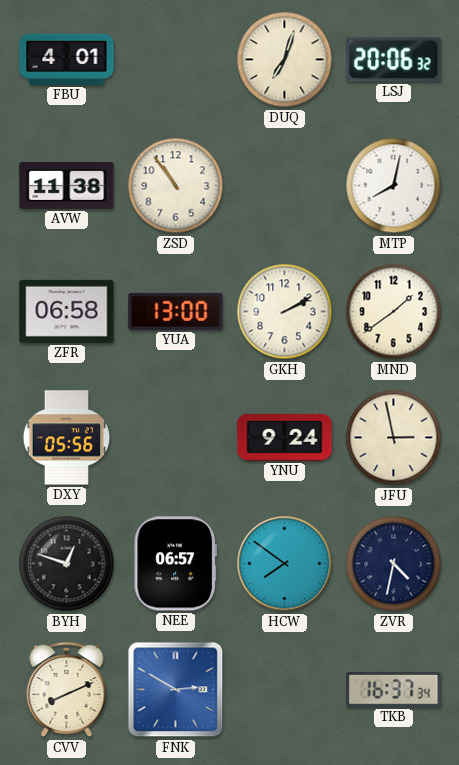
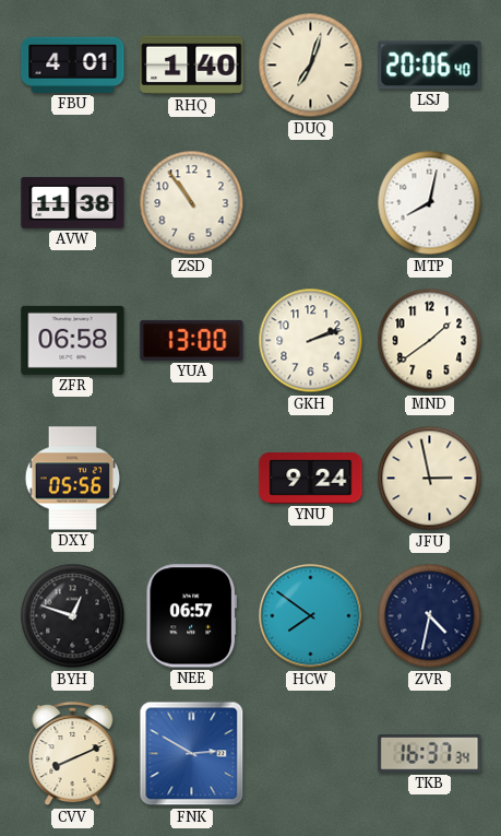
RHQ: none -> 1:40 (192, 66)
LSJ: 20:06:32 -> 20:06:40 (430, 66)
GKH: 2:10 -> 2:12 (311, 341)
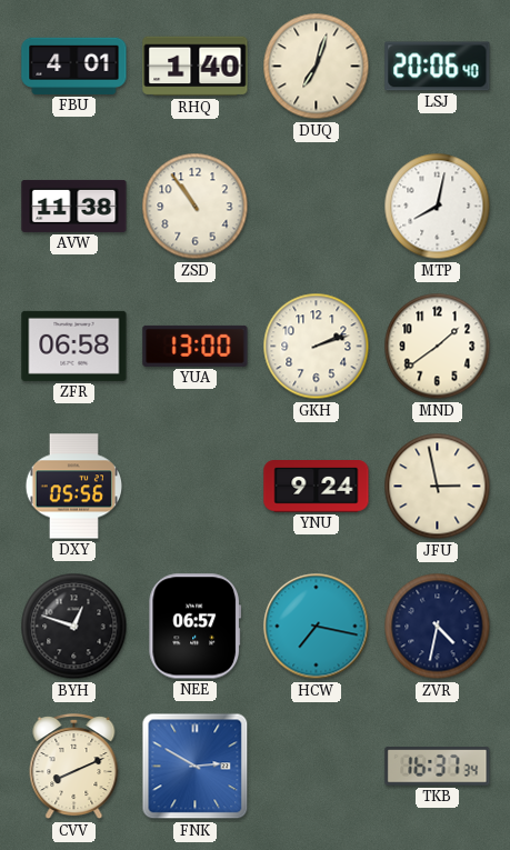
HCW: 7:51 -> 7:17 (317, 627)
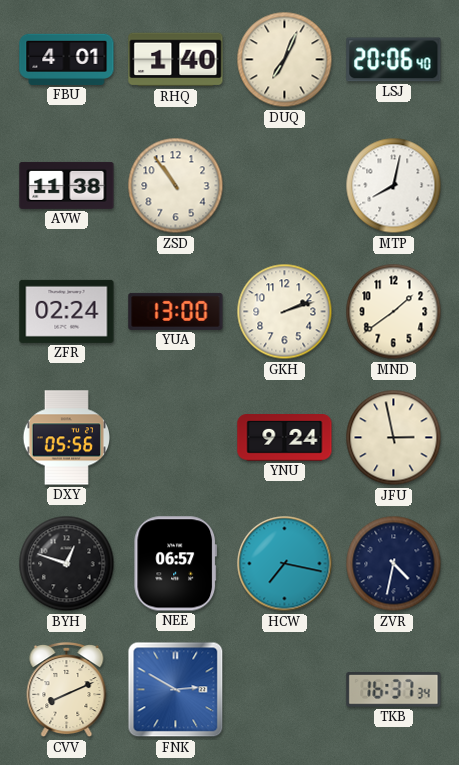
DUQ: 7:03 -> 7:04 (285, 60)
ZFR: 06:58 -> 02:24 (67, 311)
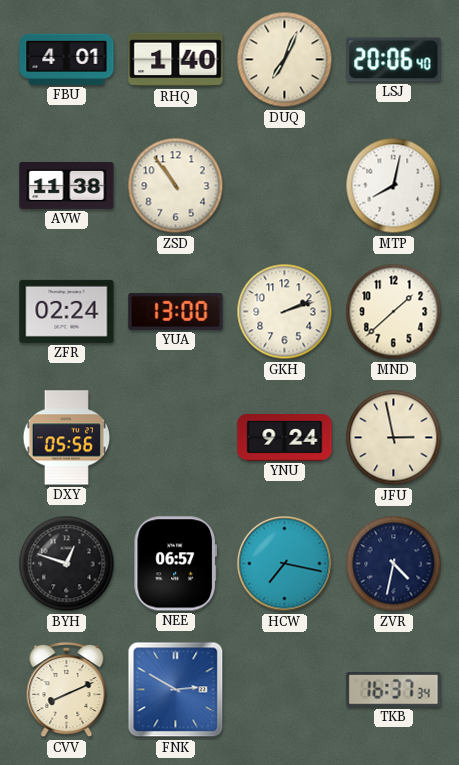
MND: 1:39 -> 1:38 (394, 312)
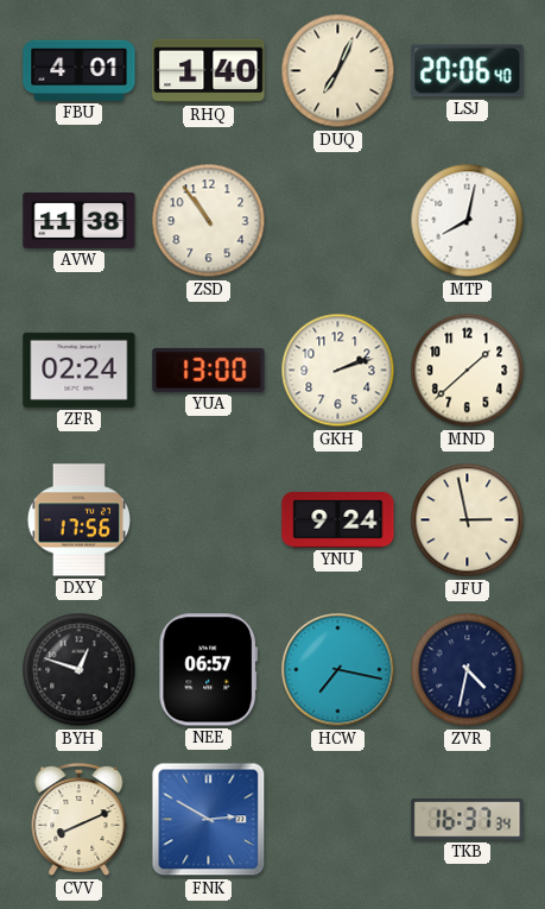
DXY: 05:56 -> 17:56 (78, 520)
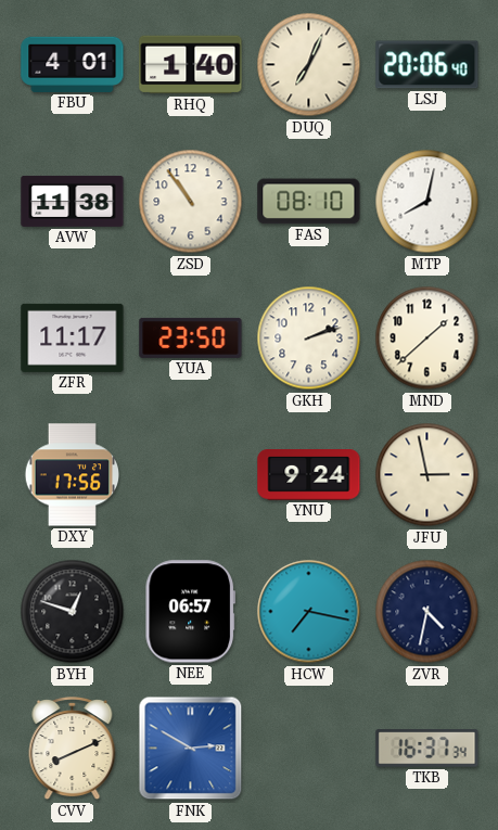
FAS: none -> 08:10 (309, 202)
ZFR: 02:24 -> 11:17 (73, 337)
YUA: 13:00 -> 23:50 (191, 337)
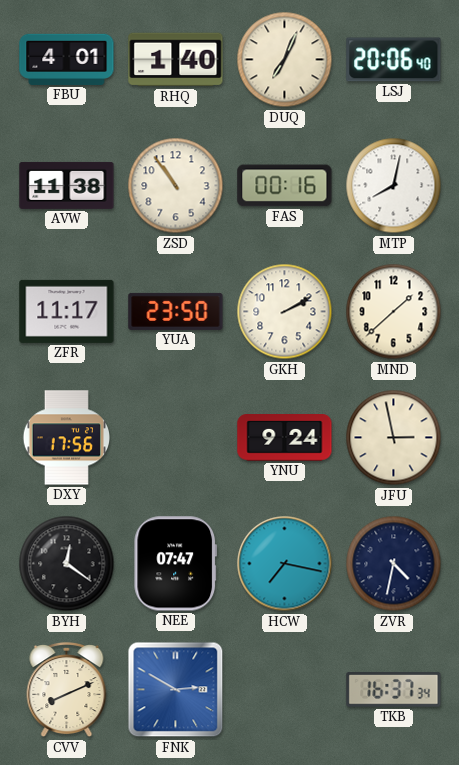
FAS: 08:10 -> 00:16 (285, 186)
GKH: 2:12 -> 2:10 (285, 312)
BYH: 12:48 -> 12:21 (67, 564)
NEE: 06:57 -> 07:47 (175, 564)
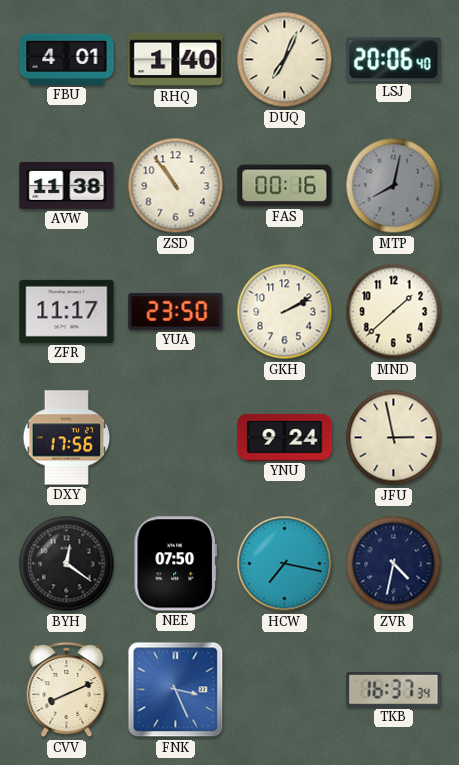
MTP dial: white -> grey (394, 186)
NEE: 07:47 -> 07:50 (175, 564)
FNK: 2:50 -> 3:26 (176, 690)
